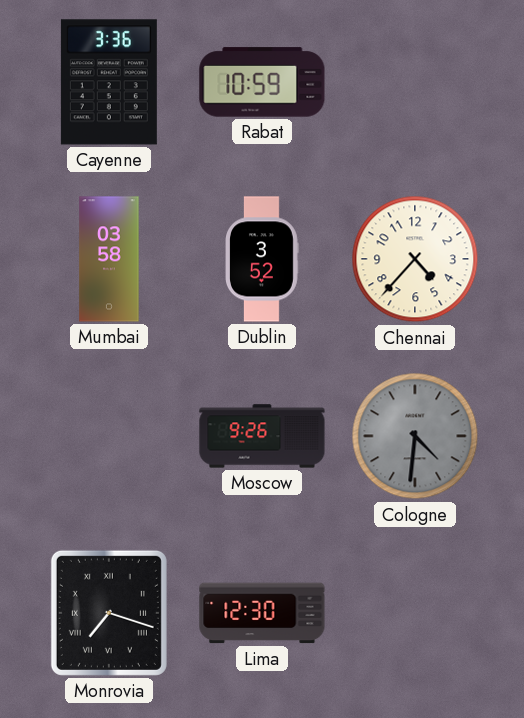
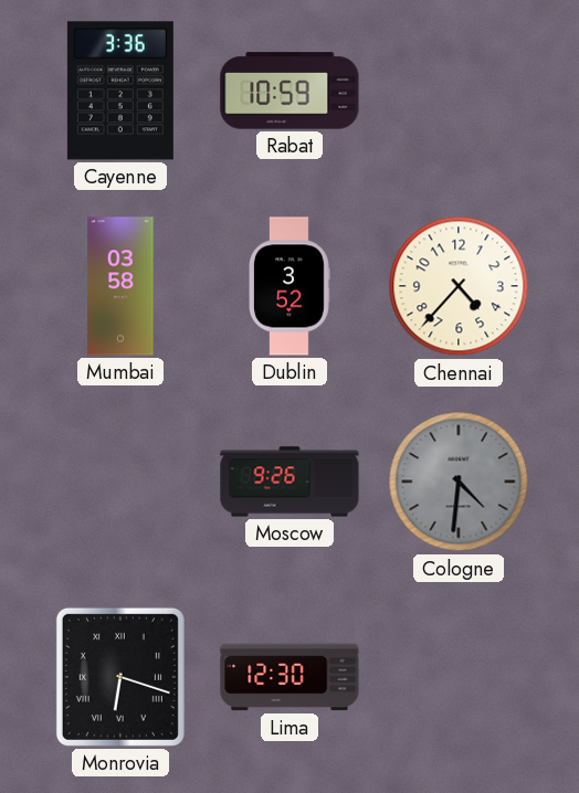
Monrovia: 7:18 -> 6:18 (120, 677)
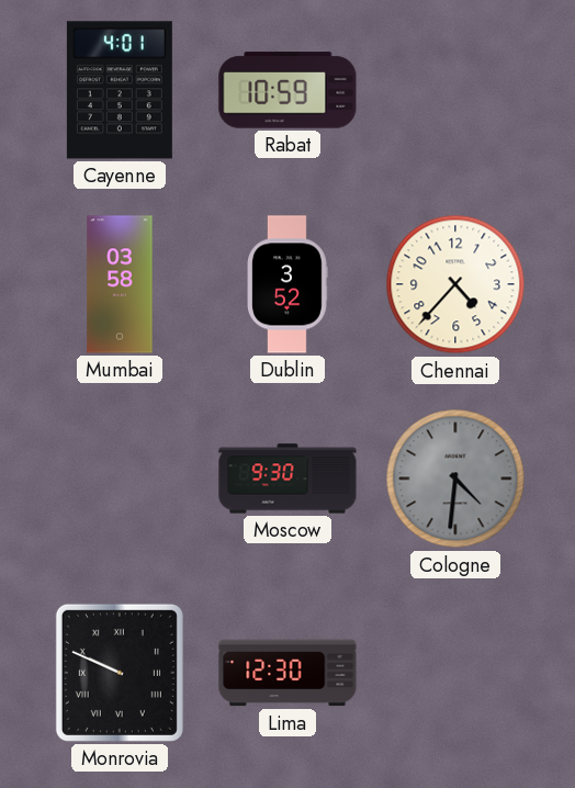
Cayenne: 3:36 -> 4:01 (120, 90)
Moscow: 9:26 -> 9:30 (287, 479)
Monrovia: 6:18 -> 9:49 (120, 673)
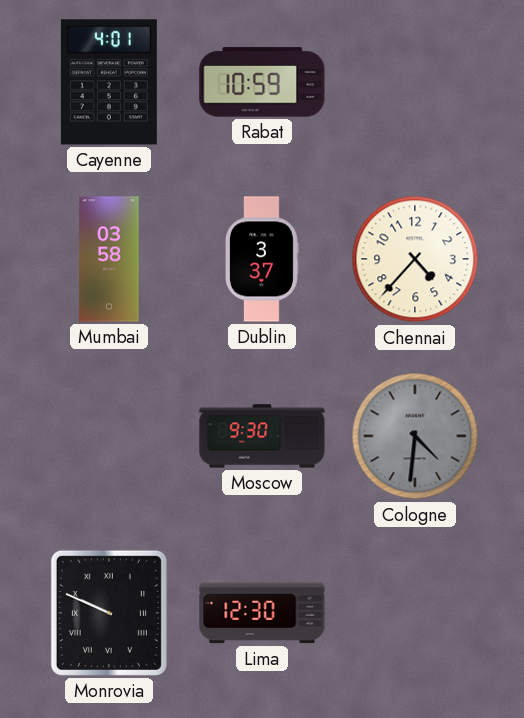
Dublin: 3:52 -> 3:37 (262, 259)
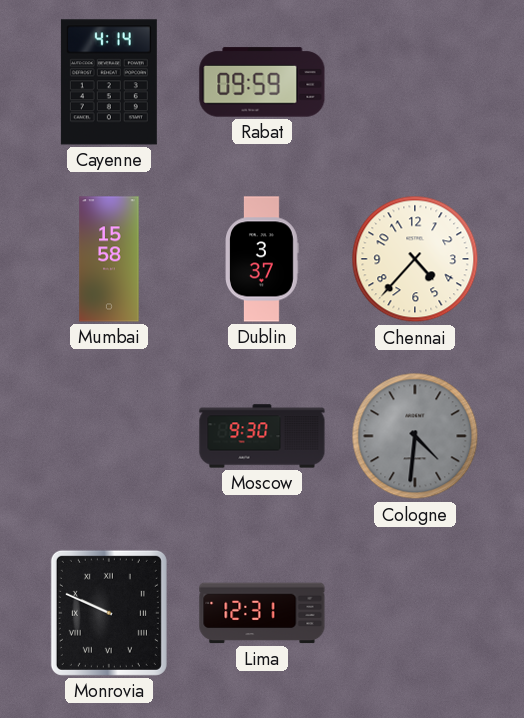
Cayenne: 4:01 -> 4:14 (109, 82)
Rabat: 10:59 -> 09:59 (262, 82)
Mumbai: 03:58 -> 15:58 (109, 259)
Lima: 12:30 -> 12:31 (262, 613)
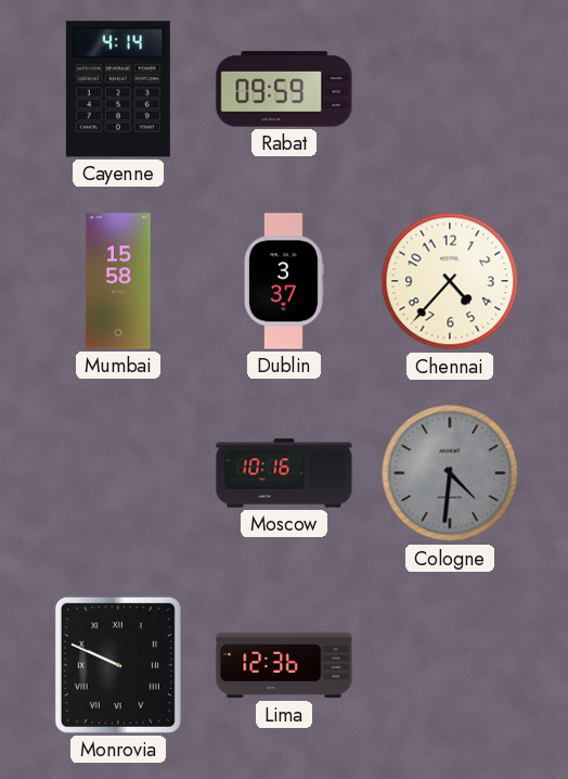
Moscow: 9:30 -> 10:16 (284, 473)
Lima: 12:31 -> 12:36 (284, 665)
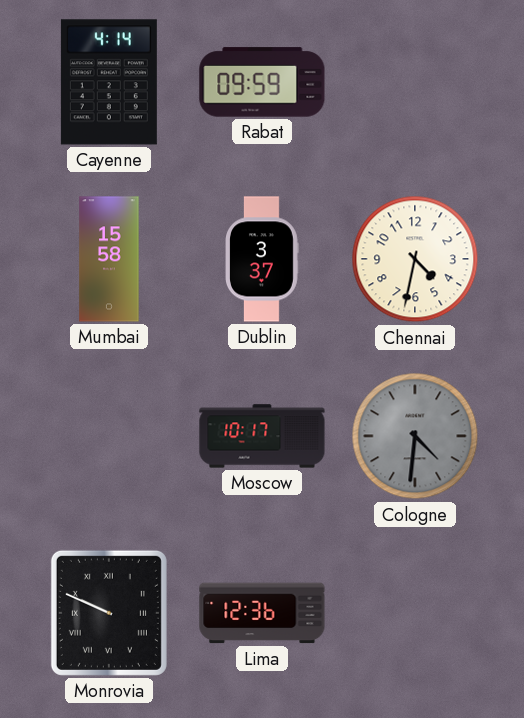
Chennai: 4:37 -> 4:32 (415, 259)
Moscow: 10:16 -> 10:17 (262, 436)
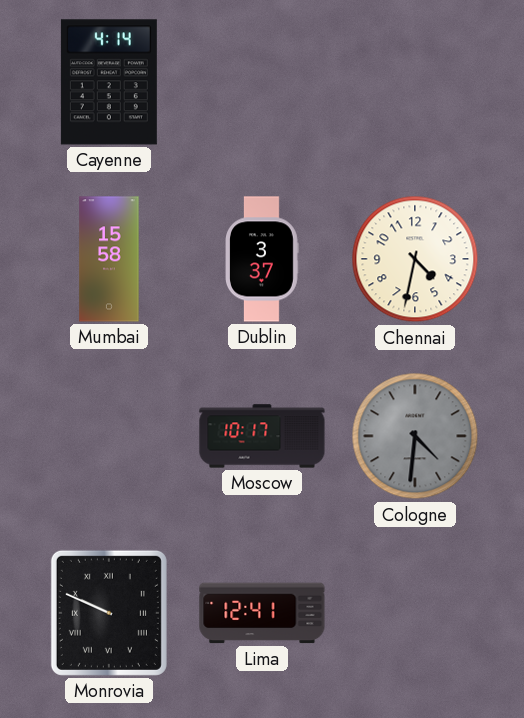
Rabat: 09:59 -> none (262, 82)
Lima: 12:36 -> 12:41 (262, 613)
